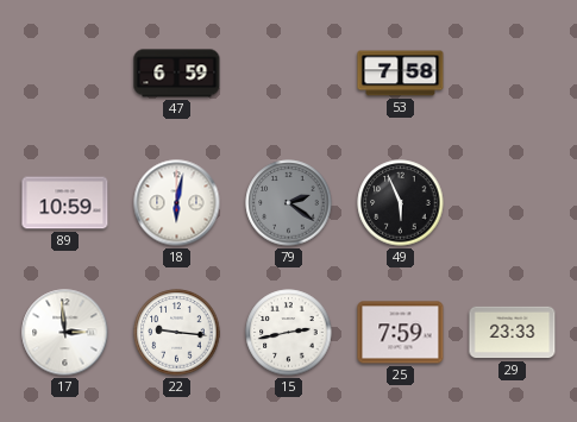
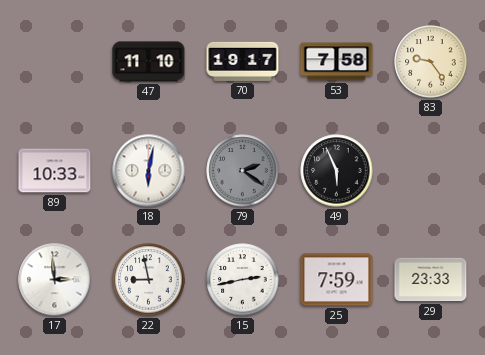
47: 6:59 -> 11:10 (149, 62)
70: none -> 19:17 (243, 61)
83: none -> 9:24 (431, 62)
89: 10:59 -> 10:33 (55, 171)
22: 9:16 -> 8:58 (149, 280)
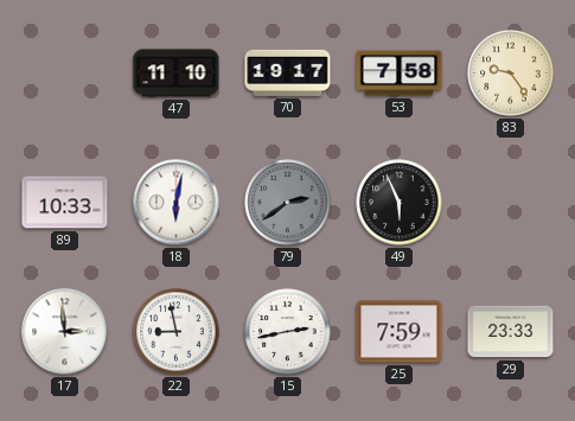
79: 2:21 -> 2:39 (288, 203)
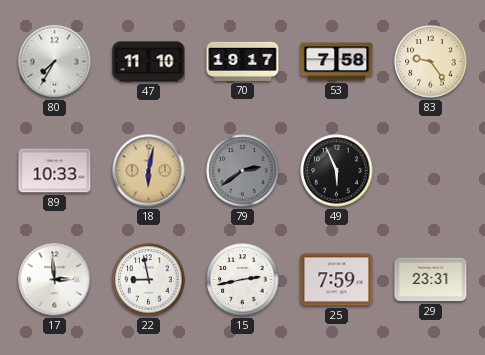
80: none -> 7:35 (55, 62)
18 dial: white -> champagne (149, 171)
29: 23:33 -> 23:31 (431, 280)
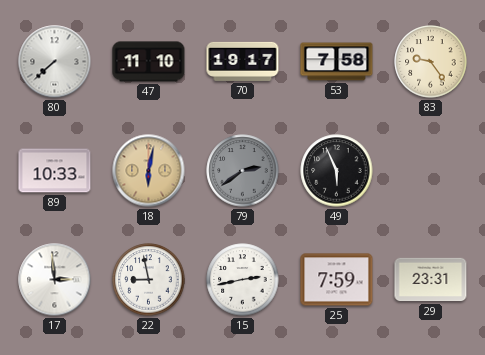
80: 7:35 -> 7:38 (55, 62)
